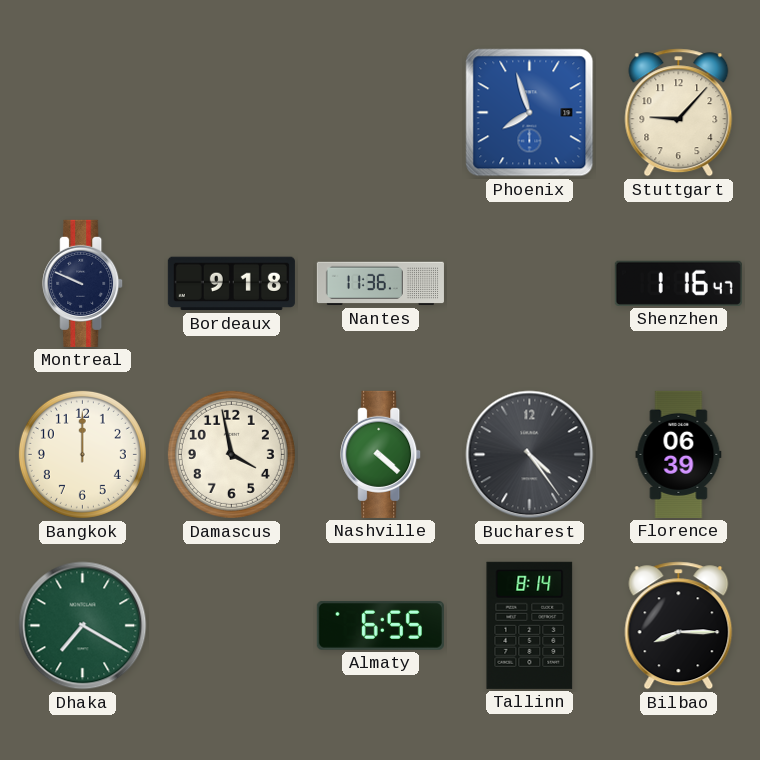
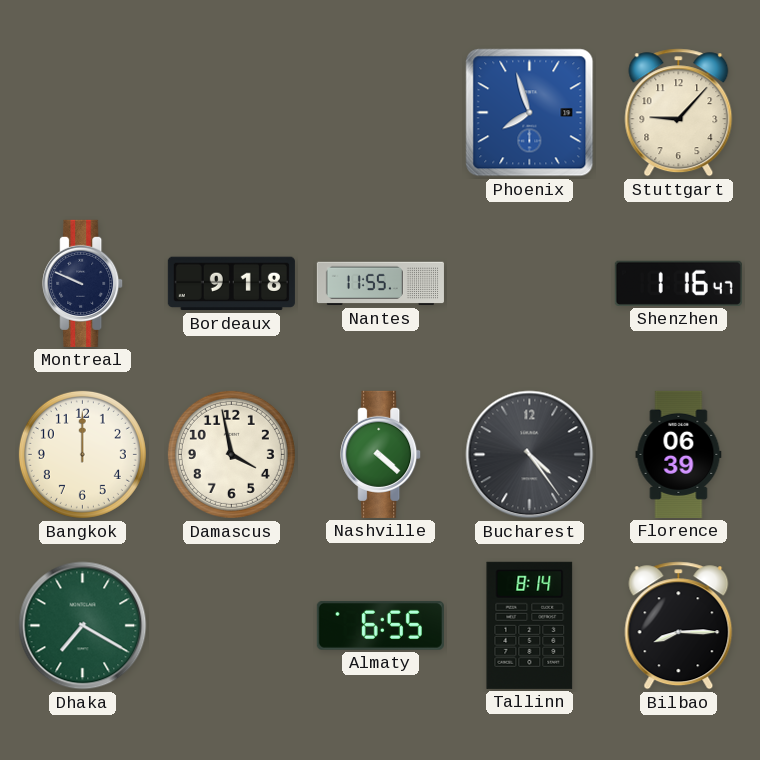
Nantes: 11:36 -> 11:55 (380, 284)
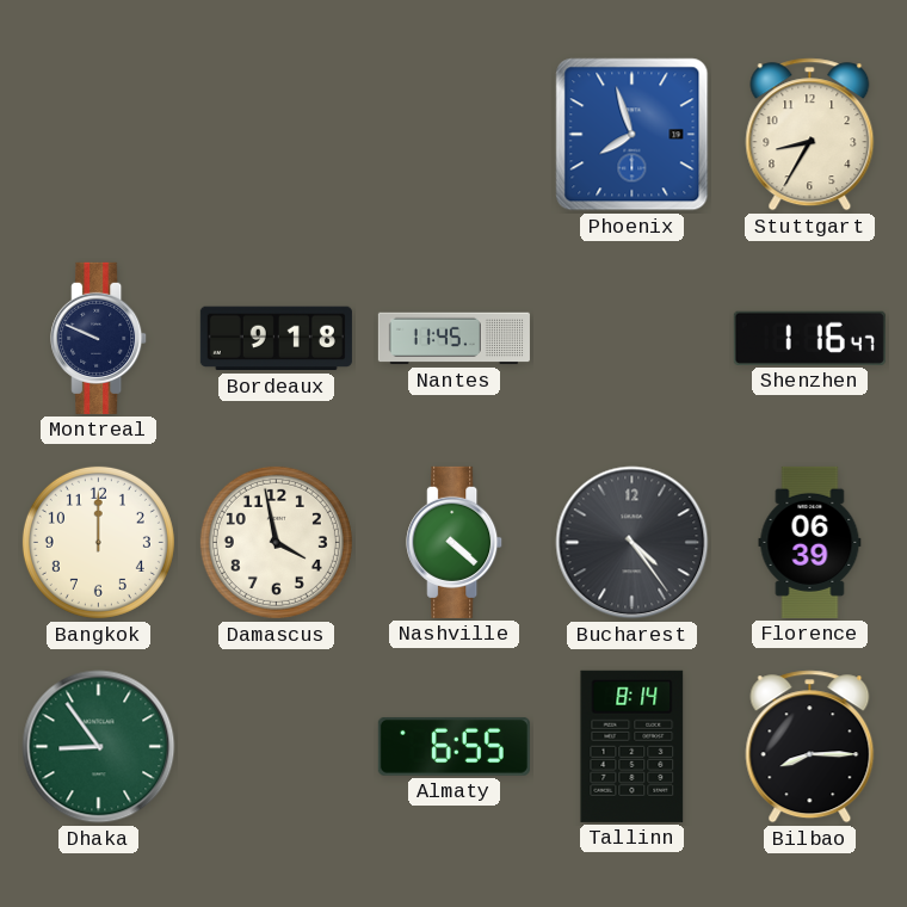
Stuttgart: 9:07 -> 8:35 (810, 135)
Nantes: 11:55 -> 11:45 (453, 339)
Dhaka: 7:20 -> 8:54 (99, 747)
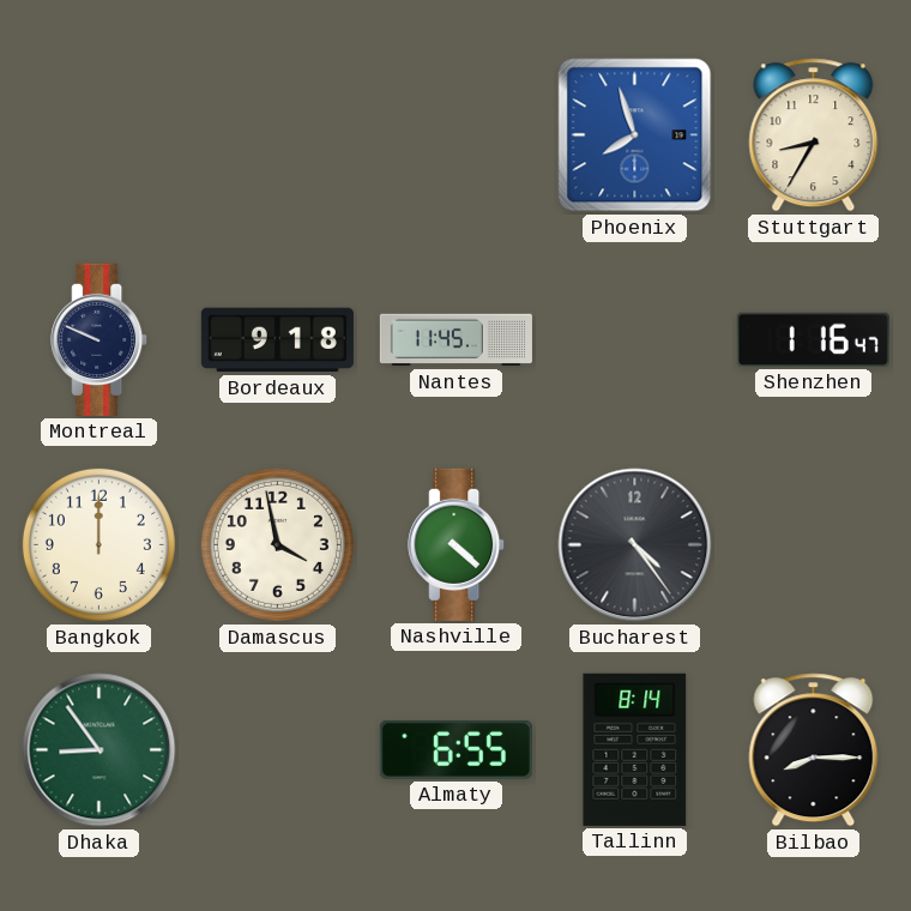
Florence: 06:39 -> none (810, 542)
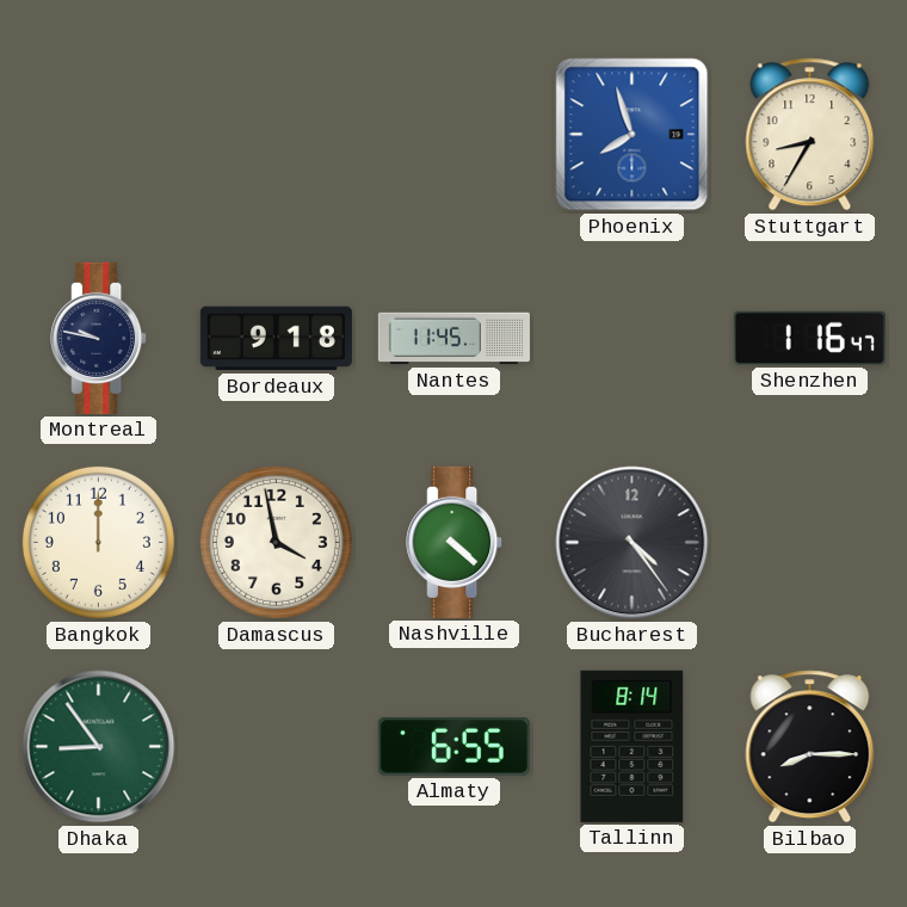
Montreal: 9:49 -> 9:47 (99, 338)
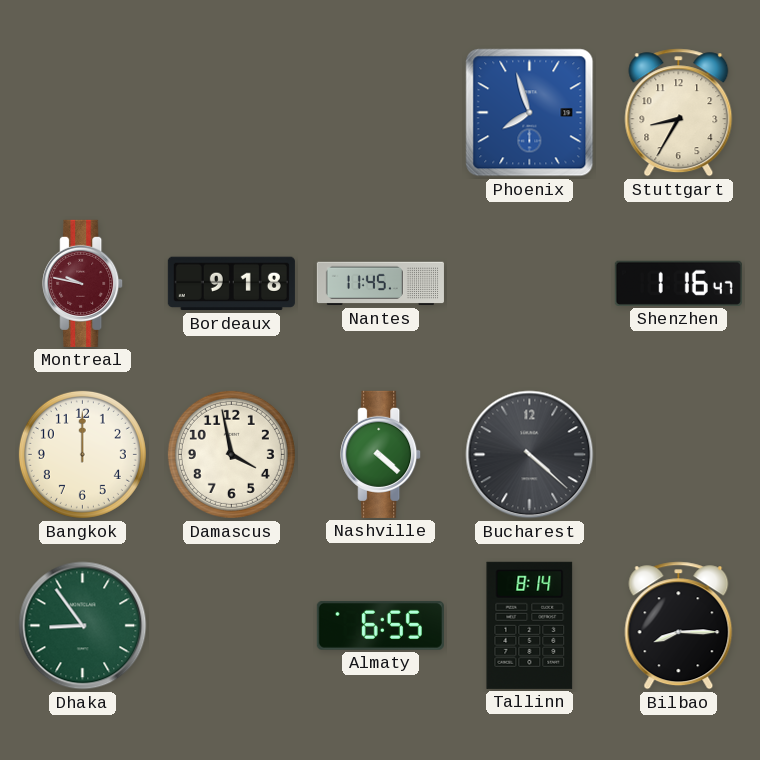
Montreal dial: navy -> burgundy (83, 283)
Bucharest: 4:24 -> 4:22 (530, 455)
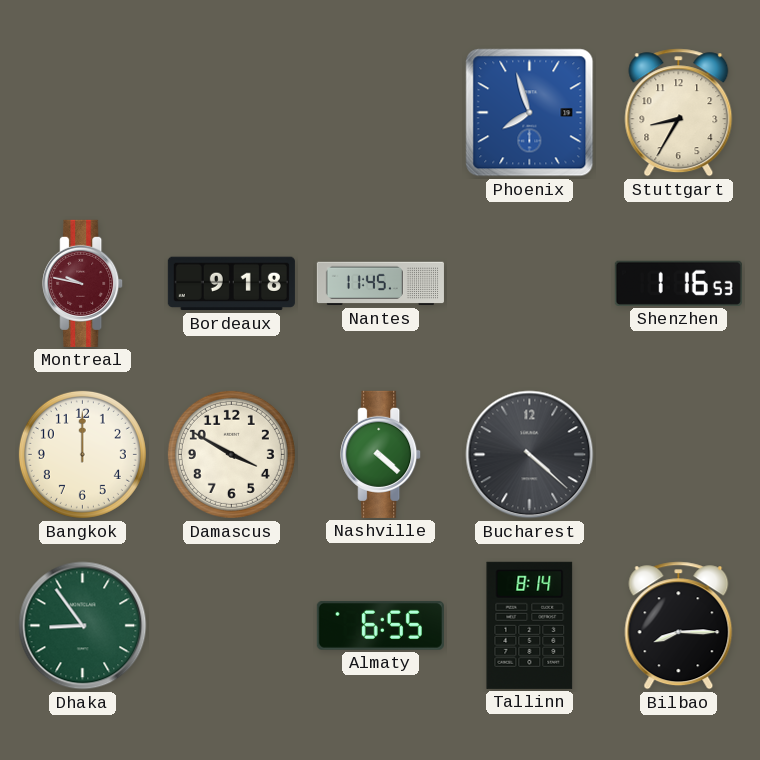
Shenzhen: 1:16:47 -> 1:16:53 (678, 283)
Damascus: 3:58 -> 3:50 (231, 454)
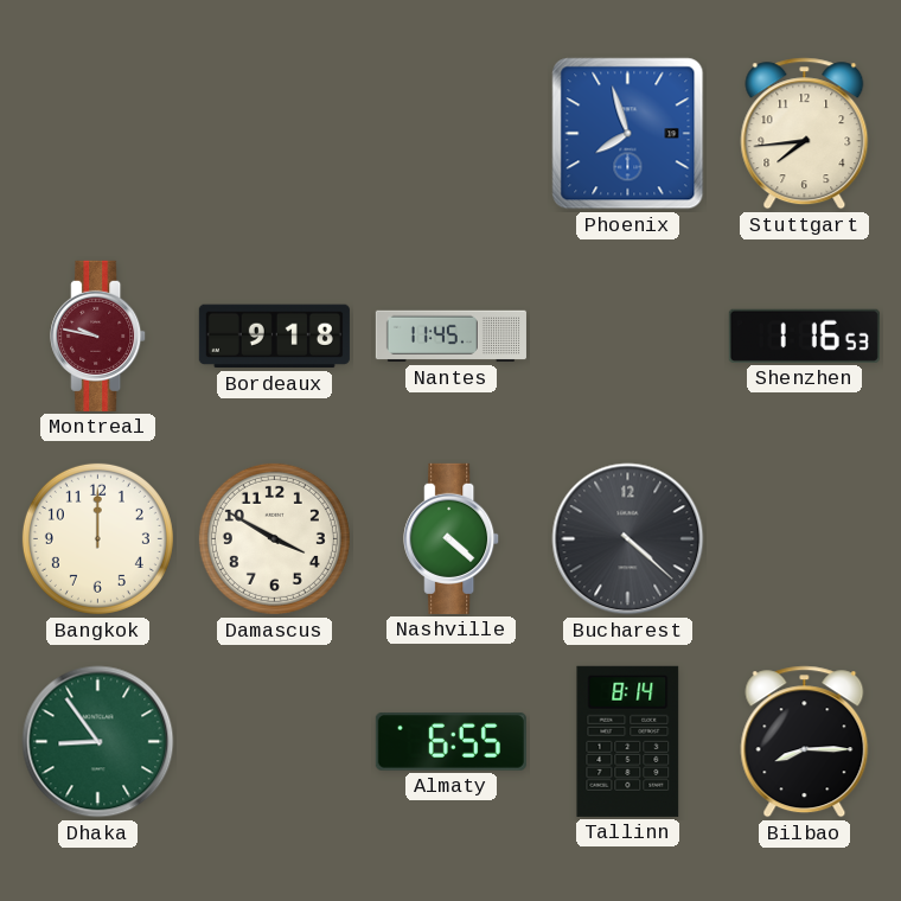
Stuttgart: 8:35 -> 7:44 (805, 134)
